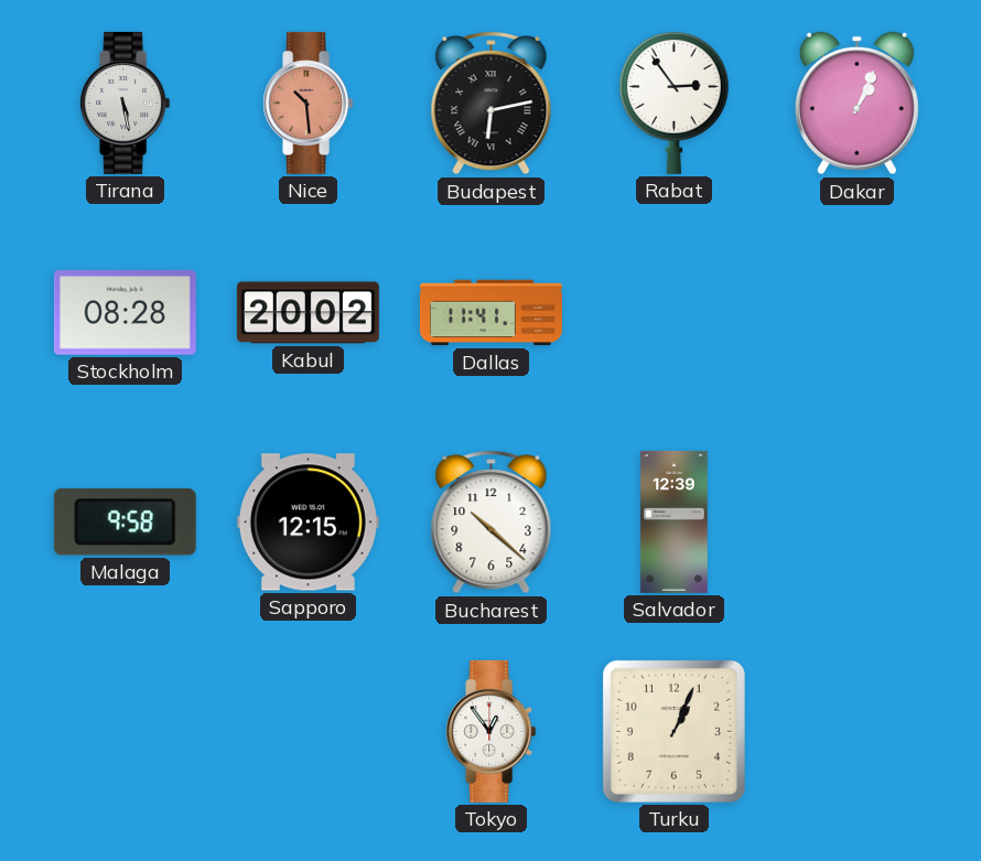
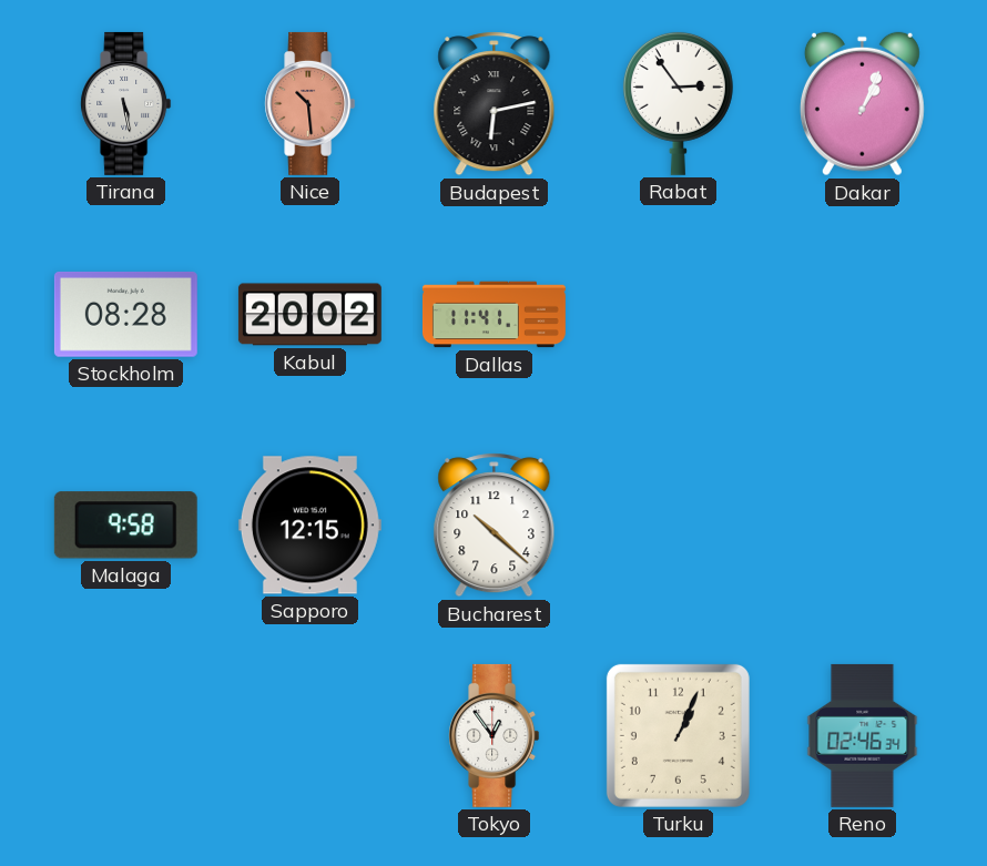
Salvador: 12:39 -> none (675, 521)
Reno: none -> 02:46 (863, 735)
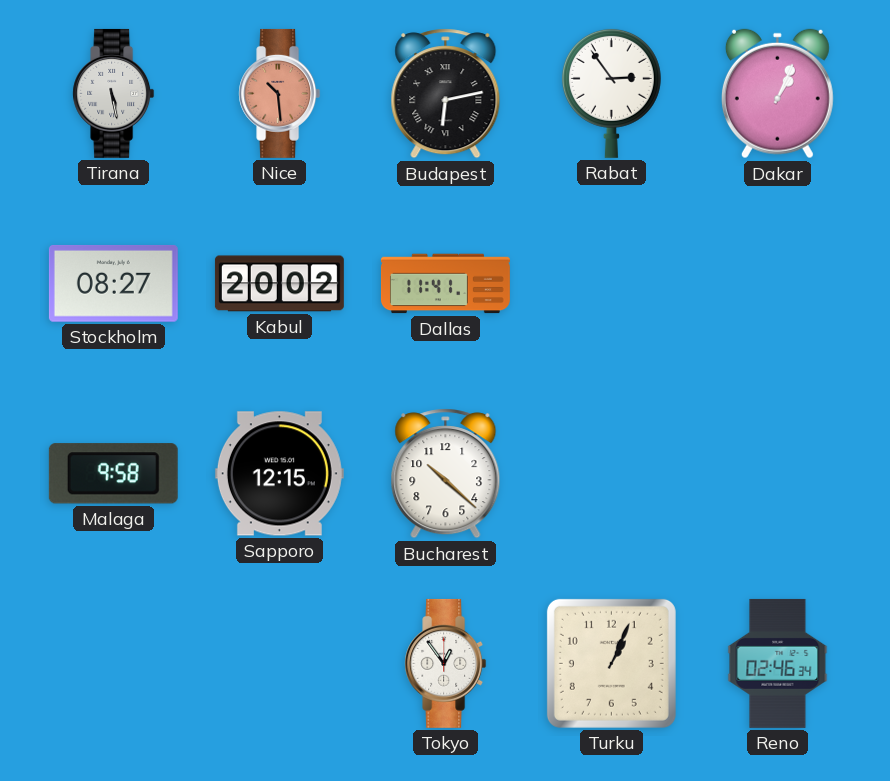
Stockholm: 08:28 -> 08:27 (113, 283)
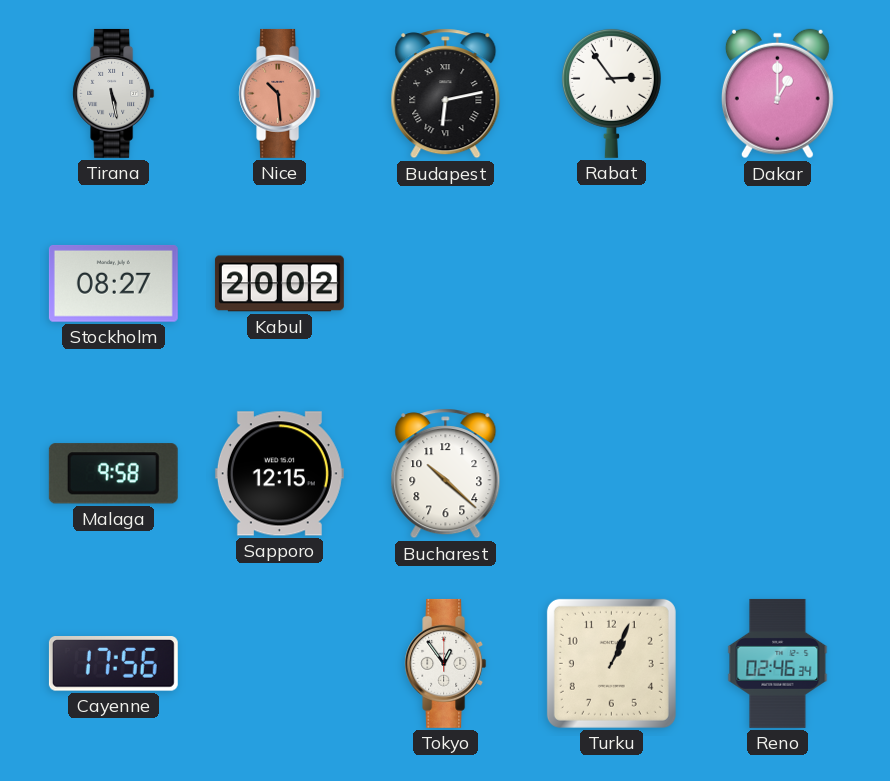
Dakar: 1:04 -> 1:00 (777, 94)
Dallas: 11:41 -> none (445, 284)
Cayenne: none -> 17:56 (113, 664)
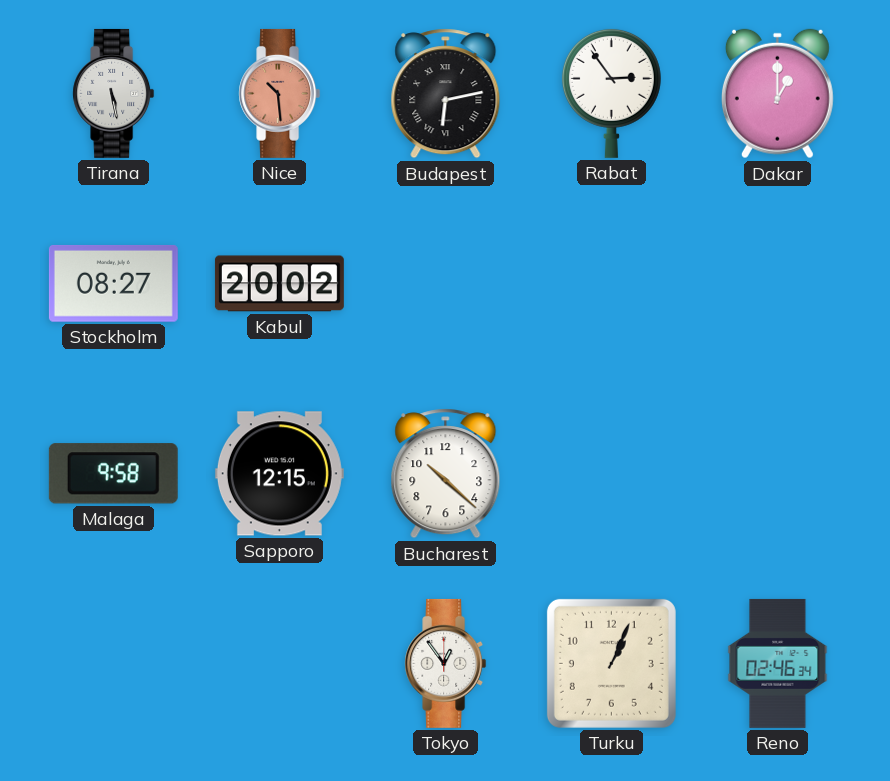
Cayenne: 17:56 -> none (113, 664)
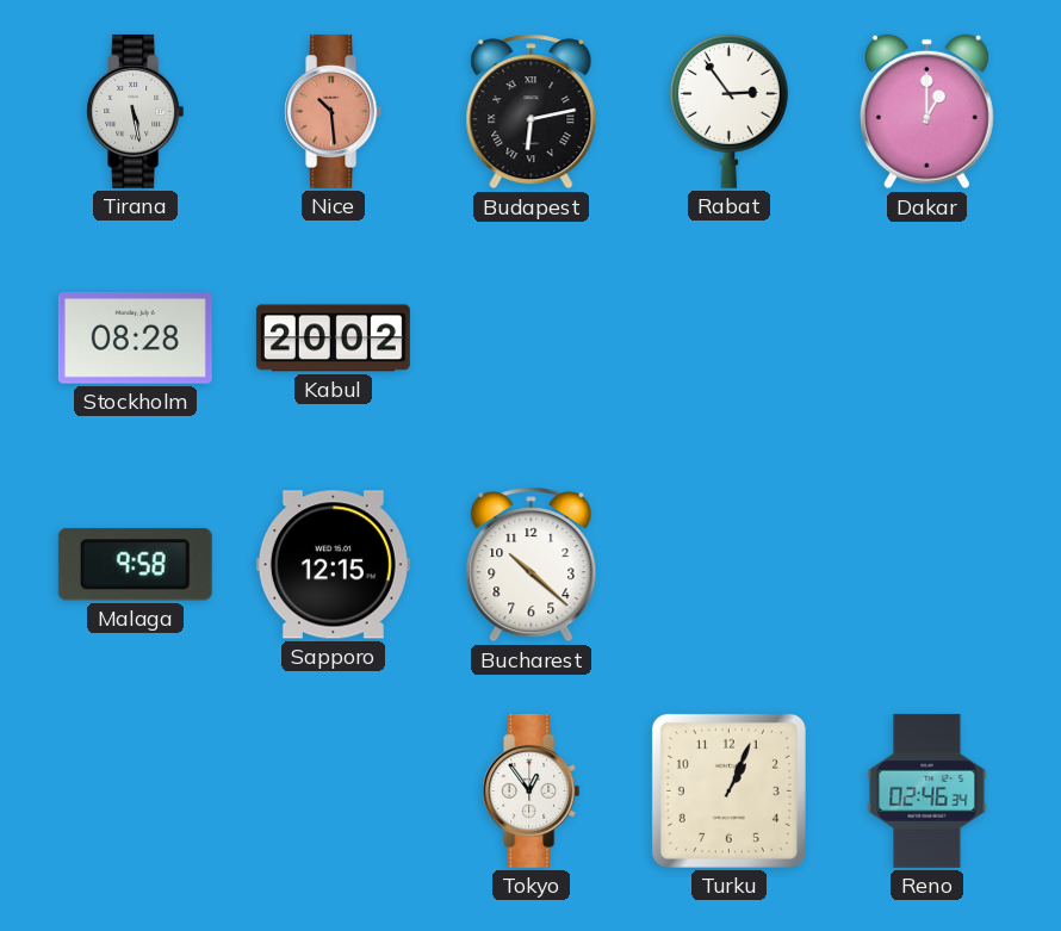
Stockholm: 08:27 -> 08:28 (135, 337)
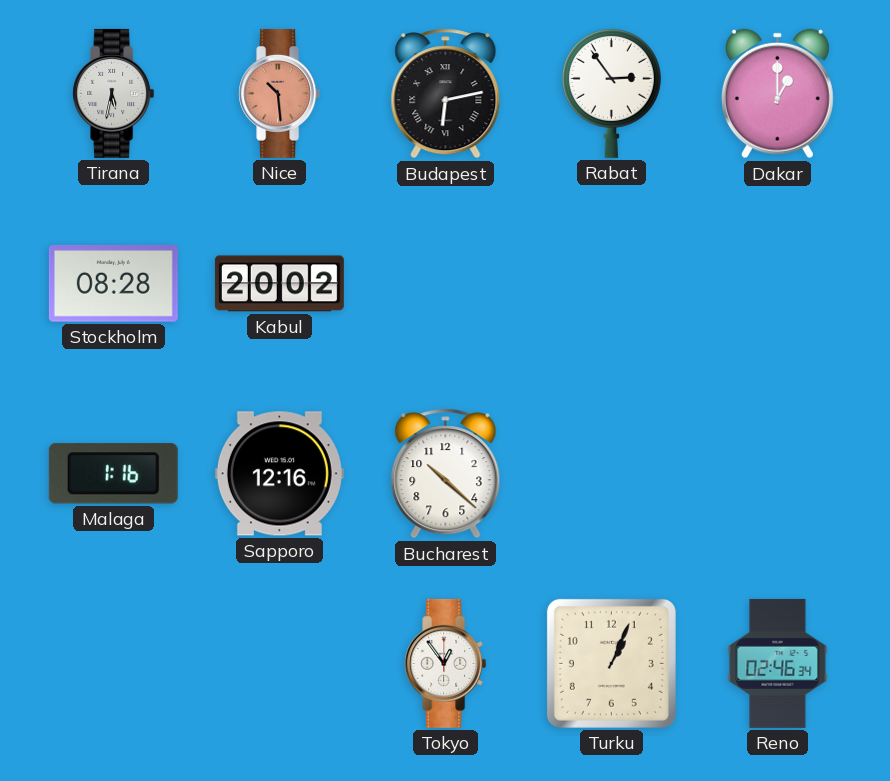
Tirana: 5:28 -> 5:32 (114, 93)
Malaga: 9:58 -> 1:16 (113, 474)
Sapporo: 12:15 -> 12:16 (279, 474)
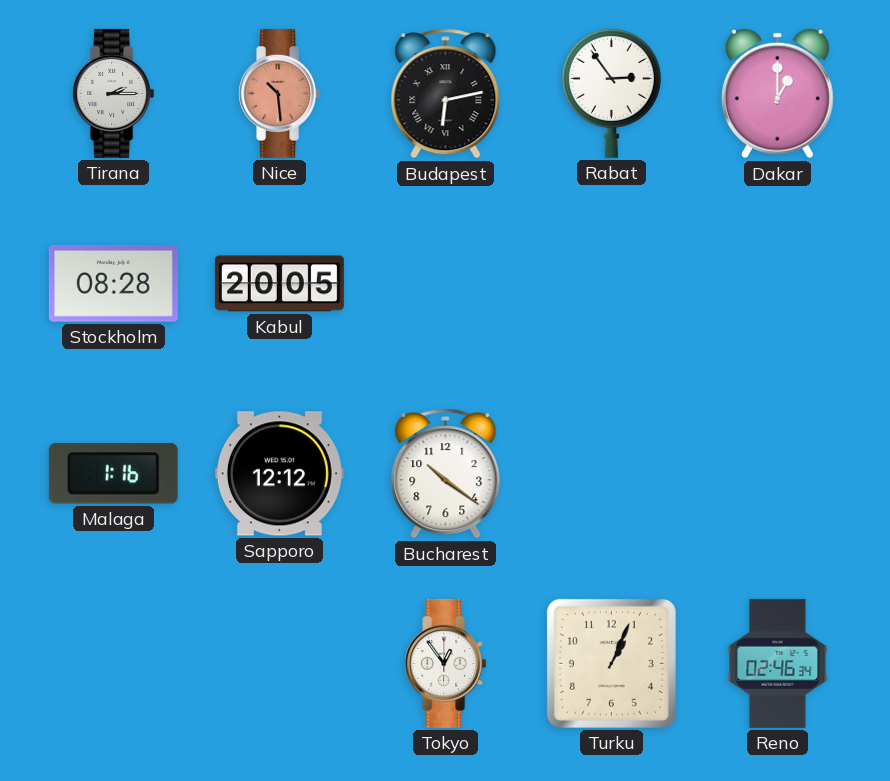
Tirana: 5:32 -> 2:15 (114, 93)
Kabul: 20:02 -> 20:05 (279, 284)
Sapporo: 12:16 -> 12:12 (279, 474)
Bucharest: 10:22 -> 10:21 (446, 474)
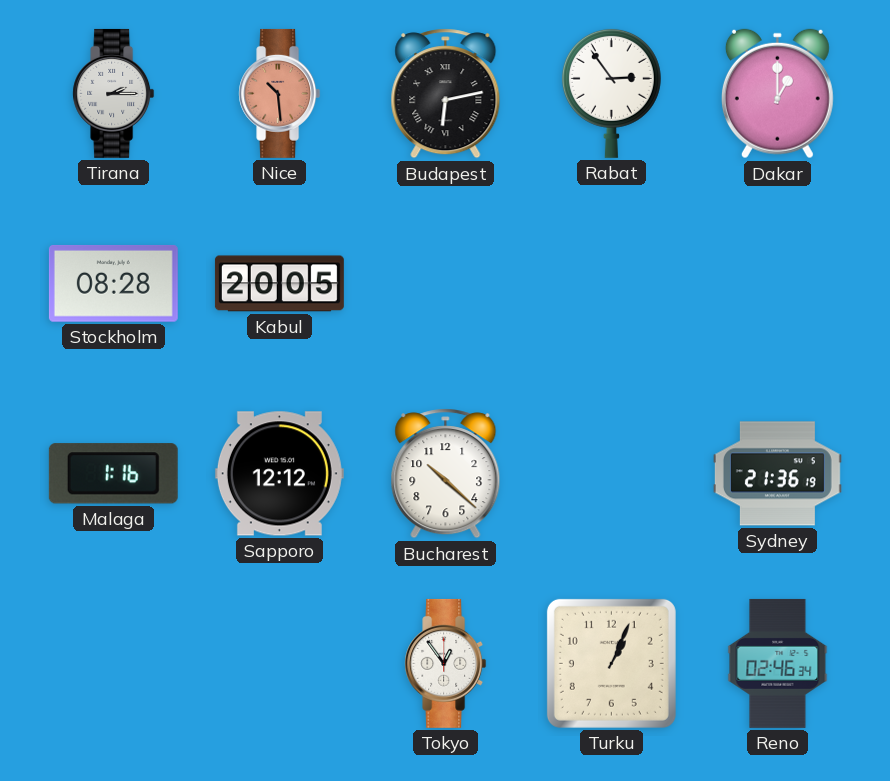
Bucharest: 10:21 -> 10:22 (446, 474)
Sydney: none -> 21:36 (777, 474)
